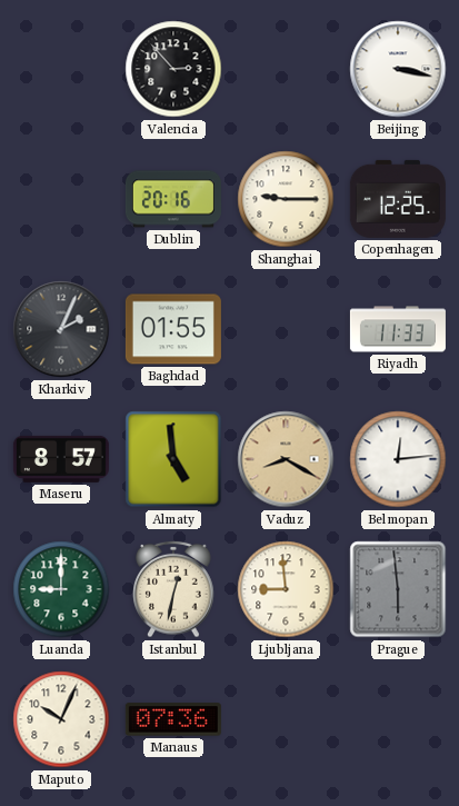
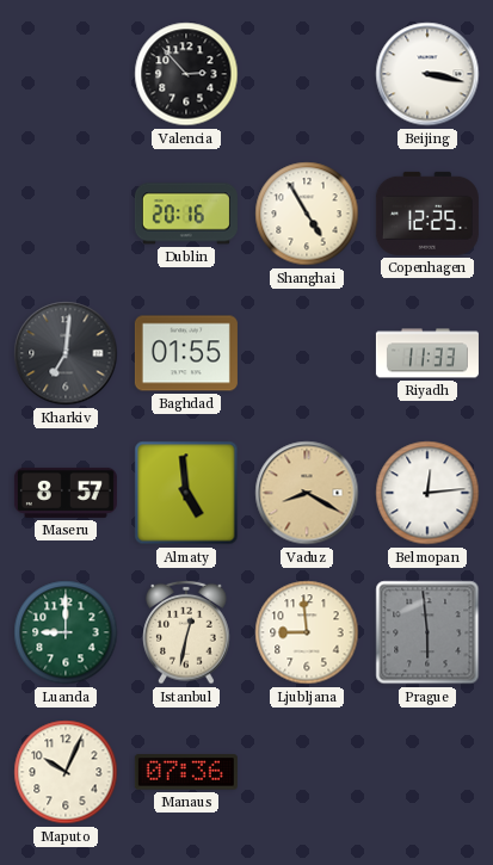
Shanghai: 9:15 -> 4:55 (307, 214)
Kharkiv: 2:04 -> 7:01 (66, 353)
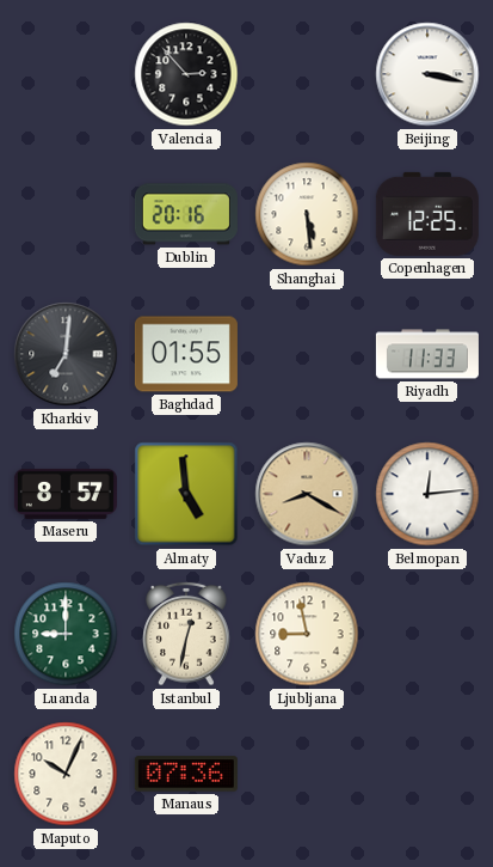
Shanghai: 4:55 -> 5:29 (307, 214)
Ljubljana: 8:59 -> 8:58 (307, 634)
Prague: 5:59 -> none (427, 632)
